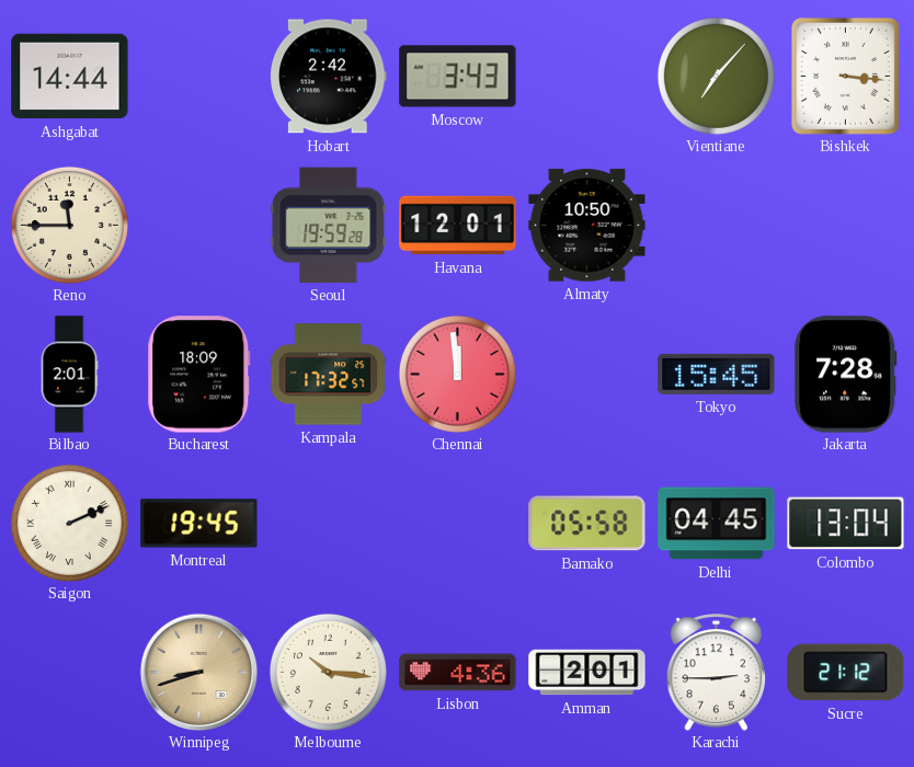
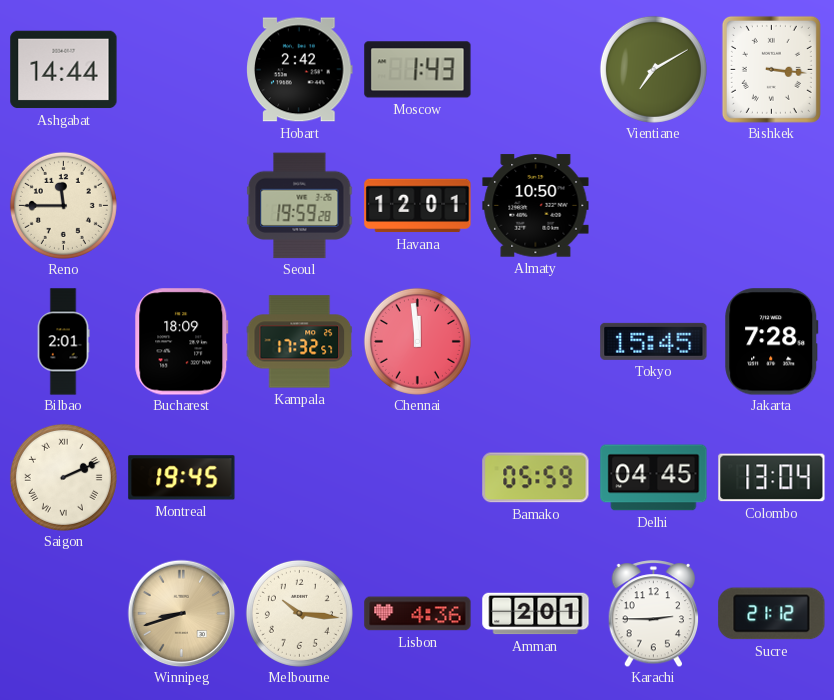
Moscow: 3:43 -> 1:43 (418, 70)
Vientiane: 7:07 -> 7:10 (653, 69)
Bamako: 05:58 -> 05:59 (536, 478)
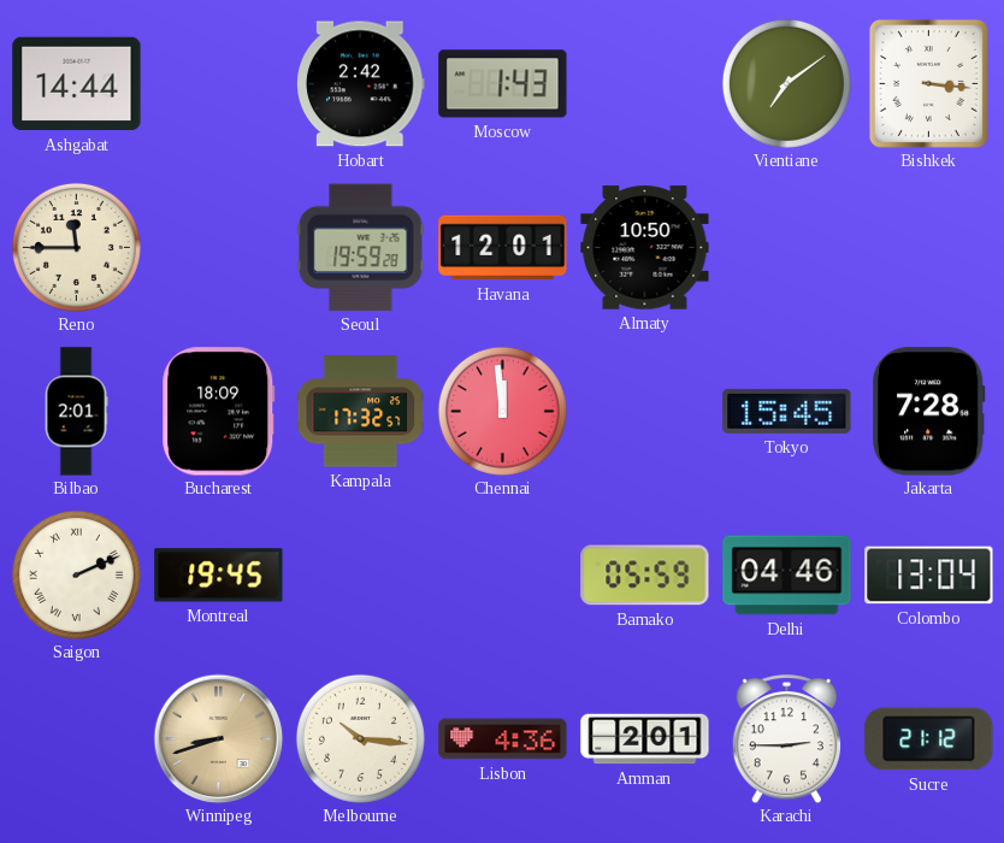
Vientiane: 7:10 -> 7:09 (786, 83)
Delhi: 04:45 -> 04:46 (787, 576)
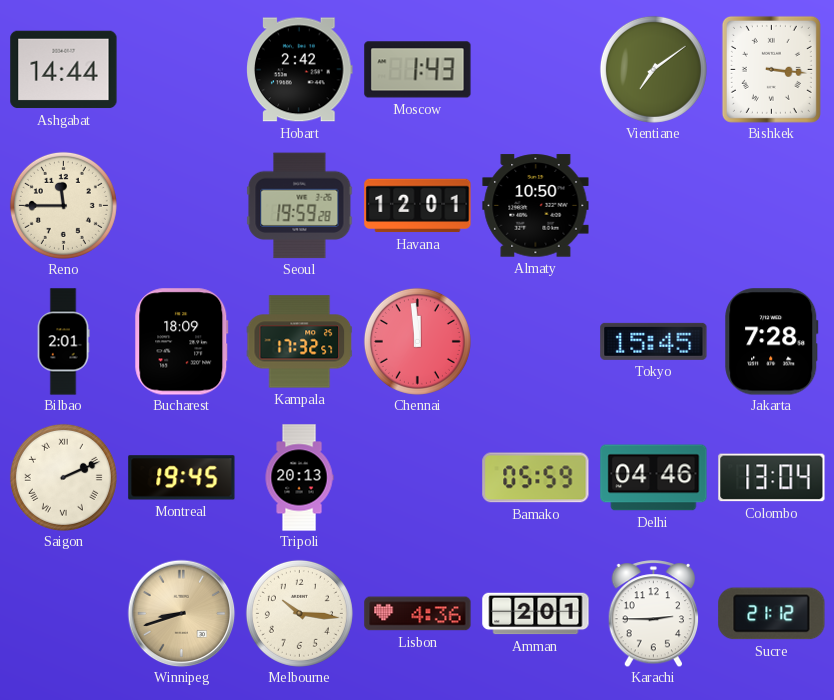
Tripoli: none -> 20:13 (299, 478)
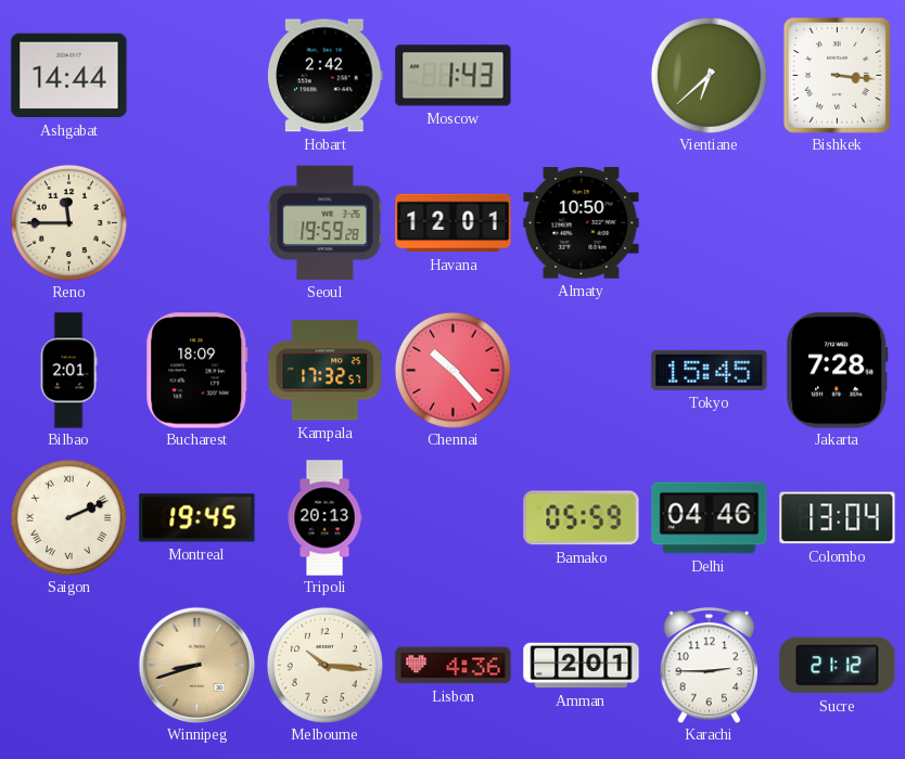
Vientiane: 7:09 -> 6:38 (709, 75)
Chennai: 11:59 -> 10:23 (452, 370)
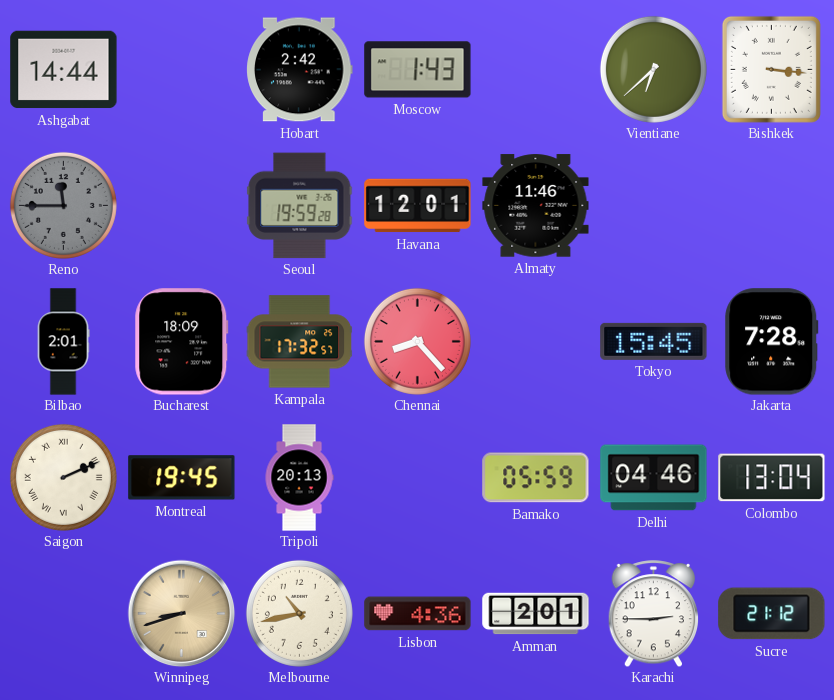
Reno dial: cream -> grey (63, 205)
Almaty: 10:50 -> 11:46 (536, 206)
Chennai: 10:23 -> 8:23 (417, 341)
Melbourne: 10:16 -> 10:43 (299, 613)
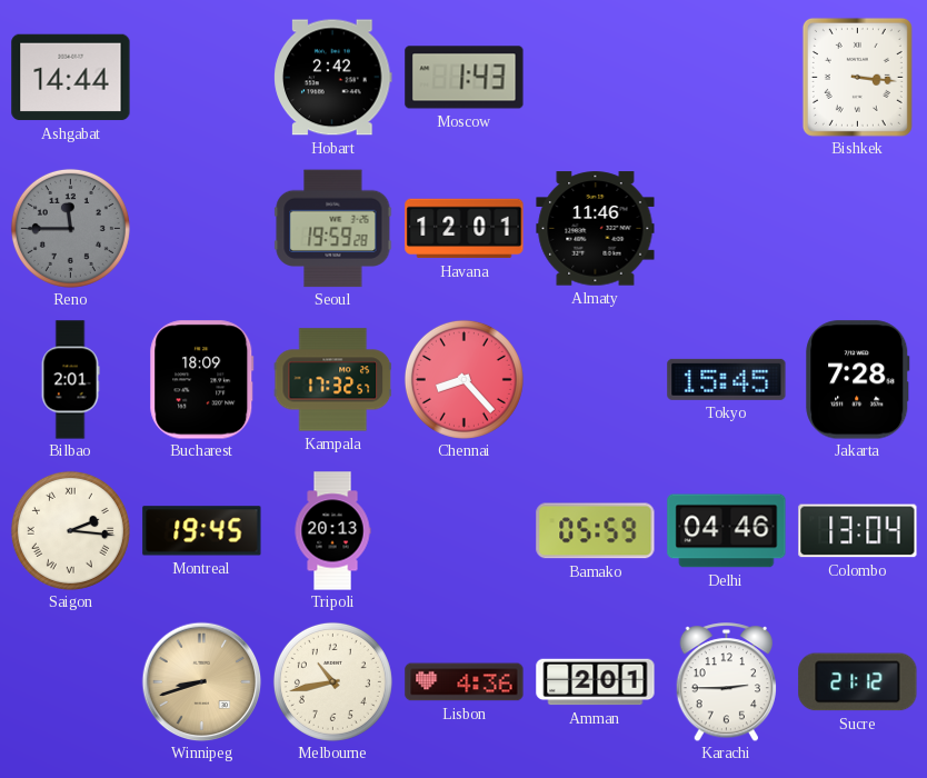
Vientiane: 6:38 -> none (653, 69)
Saigon: 2:11 -> 2:16 (70, 530)
